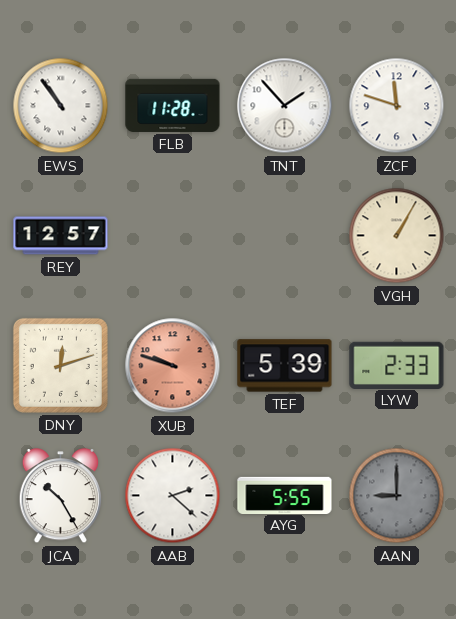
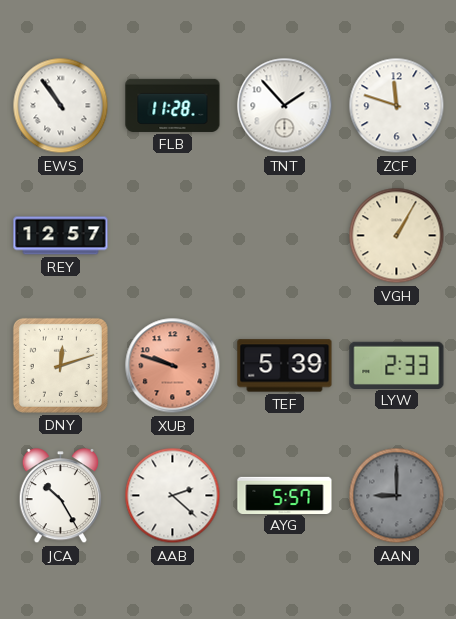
AYG: 5:55 -> 5:57 (285, 495)
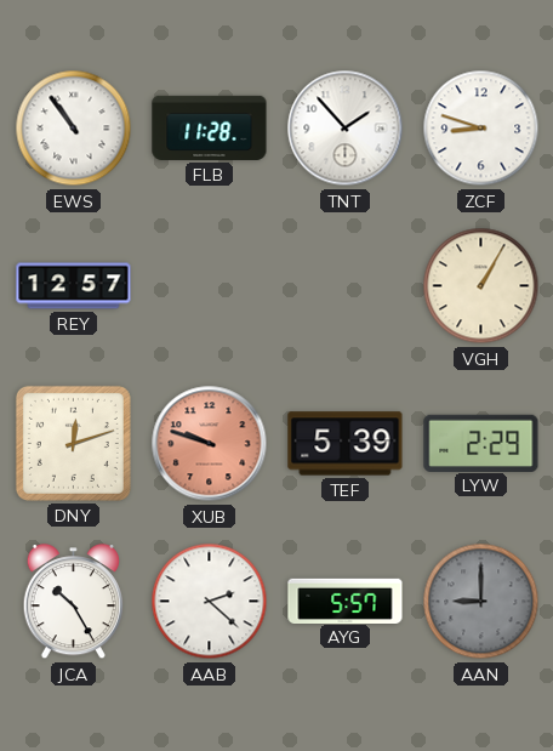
ZCF: 11:48 -> 8:48 (481, 129)
LYW: 2:33 -> 2:29 (481, 443)
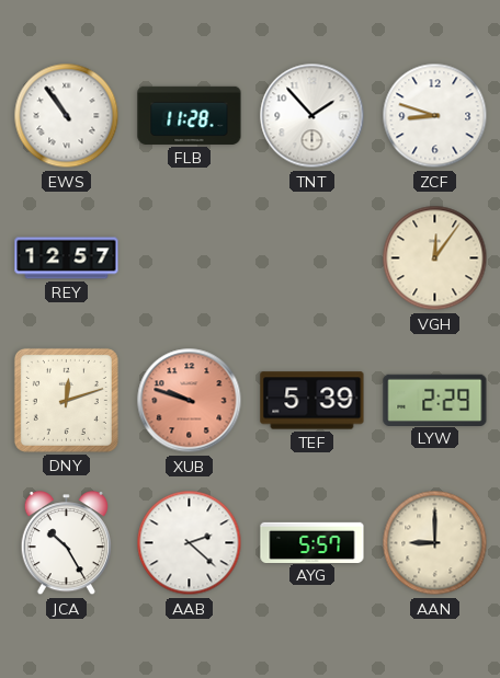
VGH: 1:05 -> 12:06 (435, 258)
AAN dial: grey -> cream (435, 543)
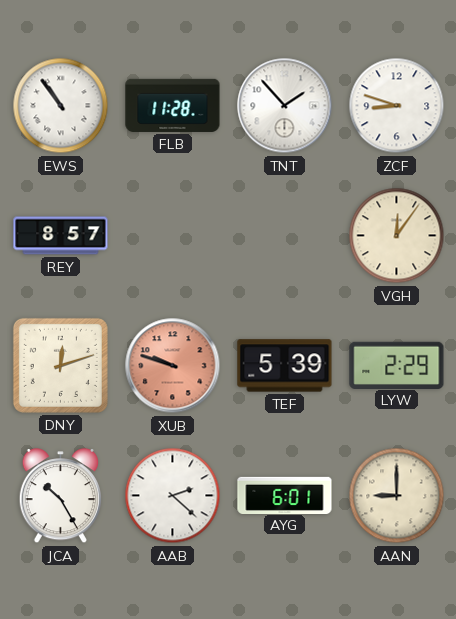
REY: 12:57 -> 8:57 (61, 236)
AYG: 5:57 -> 6:01 (285, 495)
